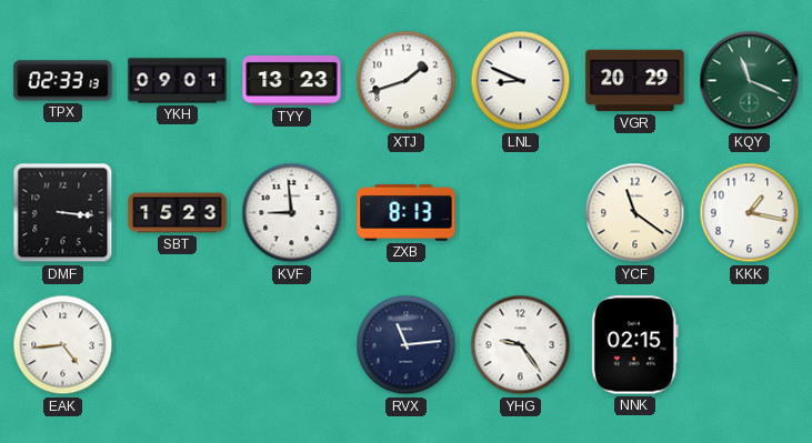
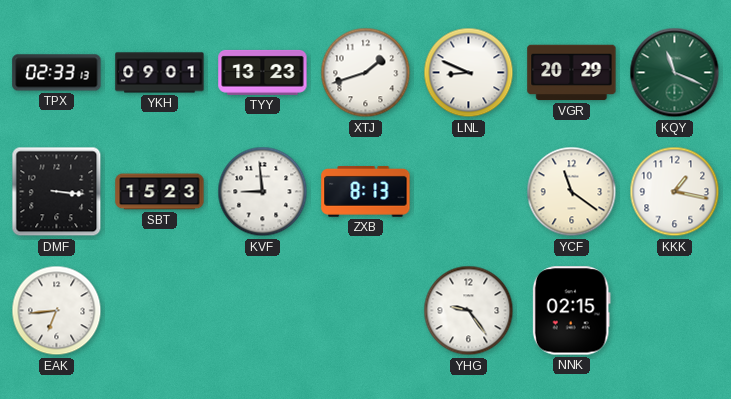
EAK: 4:44 -> 6:44 (57, 311)
RVX: 11:14 -> none (407, 345)
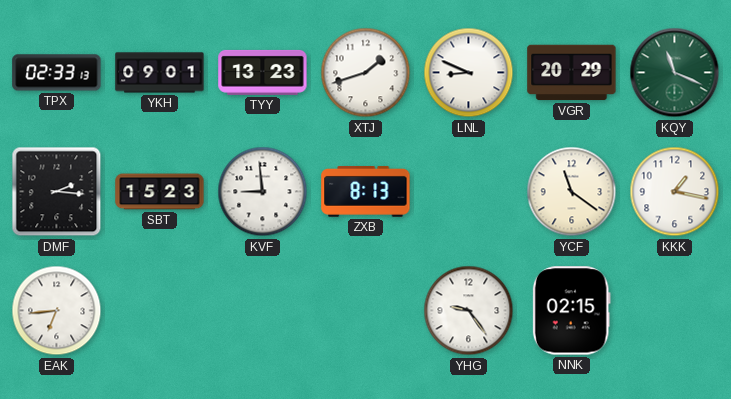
DMF: 3:16 -> 2:16 (57, 192)
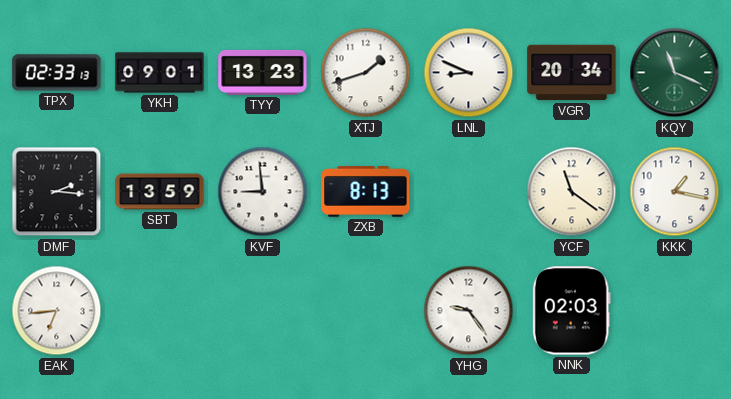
VGR: 20:29 -> 20:34 (572, 73)
SBT: 15:23 -> 13:59 (160, 192)
NNK: 02:15 -> 02:03 (571, 311)
